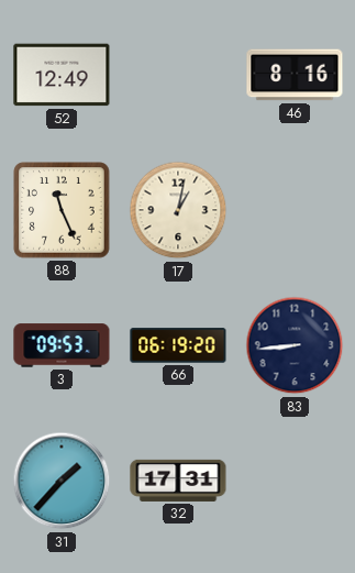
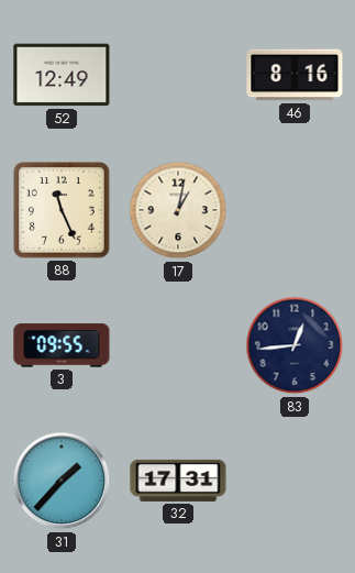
3: 09:53 -> 09:55 (62, 345)
66: 06:19 -> none (178, 345)
83: 8:44 -> 12:44 (295, 345)
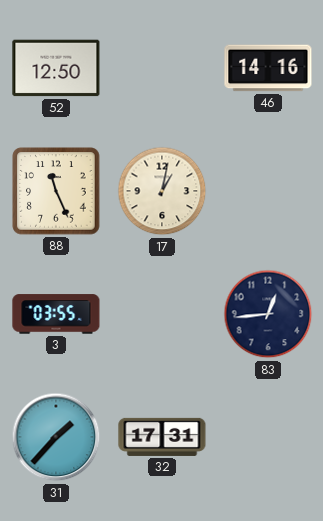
52: 12:49 -> 12:50 (56, 68)
46: 8:16 -> 14:16 (268, 68)
3: 09:55 -> 03:55 (56, 314)
